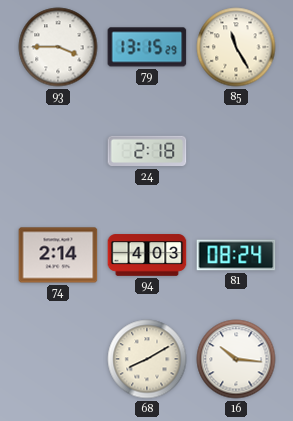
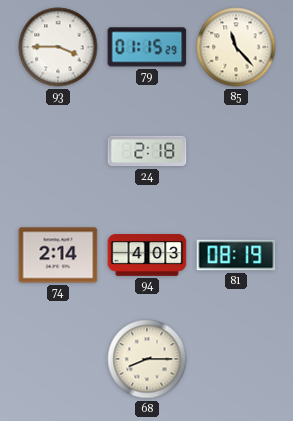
79: 13:15 -> 01:15 (147, 47)
85: 11:25 -> 11:23 (236, 47)
81: 08:24 -> 08:19 (236, 255)
68: 8:10 -> 8:15 (147, 359)
16: 10:16 -> none (236, 359)
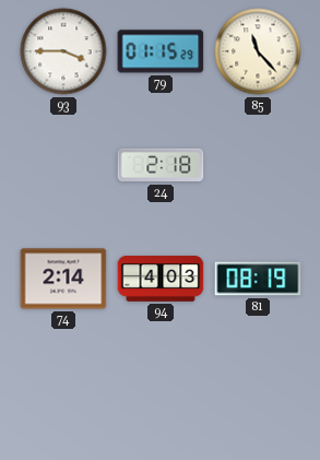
68: 8:15 -> none (147, 359)
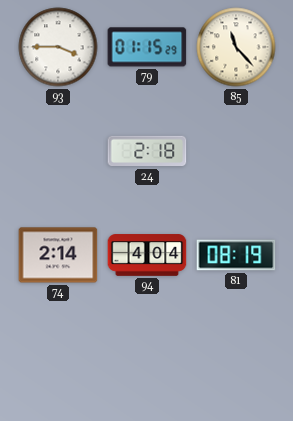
94: 4:03 -> 4:04 (147, 255)
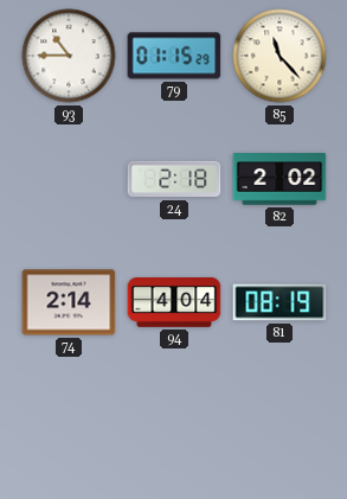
93: 3:45 -> 10:45 (69, 56)
82: none -> 2:02 (279, 179)
